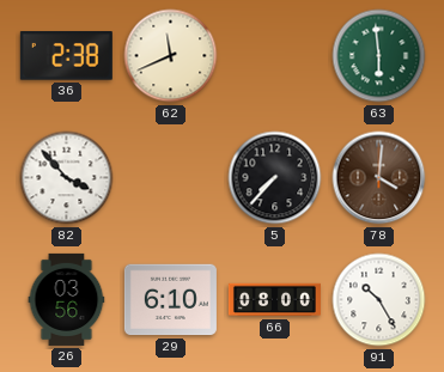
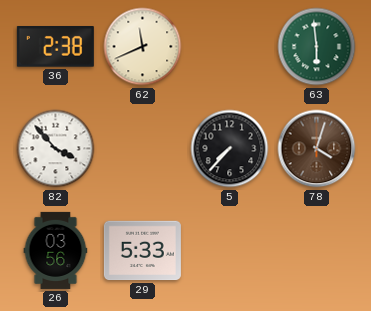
78: 4:01 -> 4:03 (317, 149)
29: 6:10 -> 5:33 (142, 251)
66: 08:00 -> none (274, 300)
91: 10:25 -> none (379, 300)
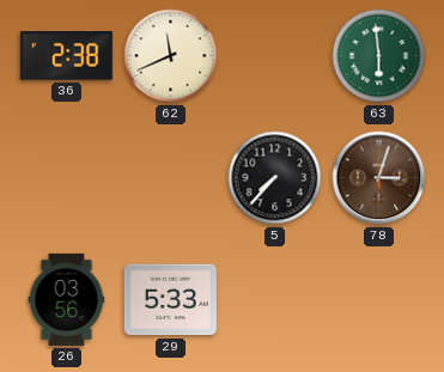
82: 3:53 -> none (56, 149)
78: 4:03 -> 3:03 (379, 178)
